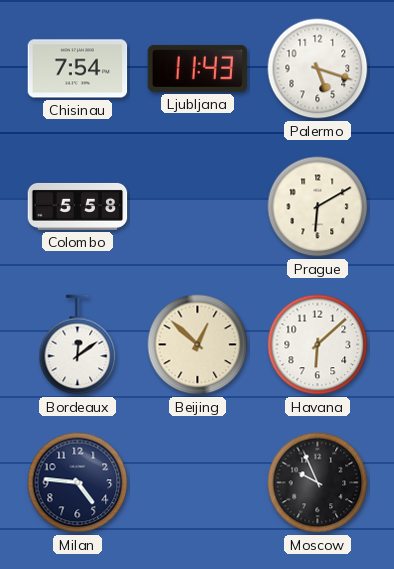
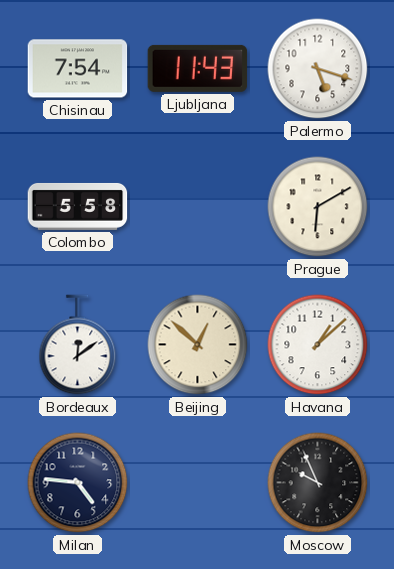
Havana: 6:08 -> 1:08 (318, 345)
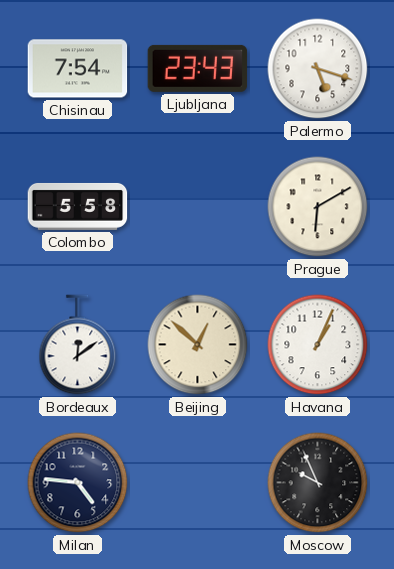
Ljubljana: 11:43 -> 23:43 (198, 68)
Havana: 1:08 -> 1:04 (318, 345)
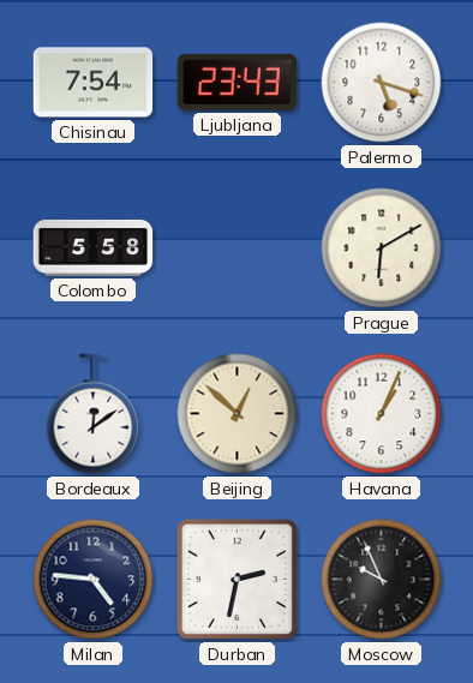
Durban: none -> 2:32 (237, 579)
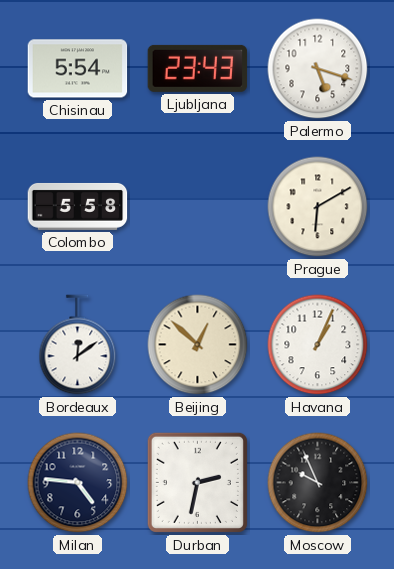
Chisinau: 7:54 -> 5:54 (78, 69)
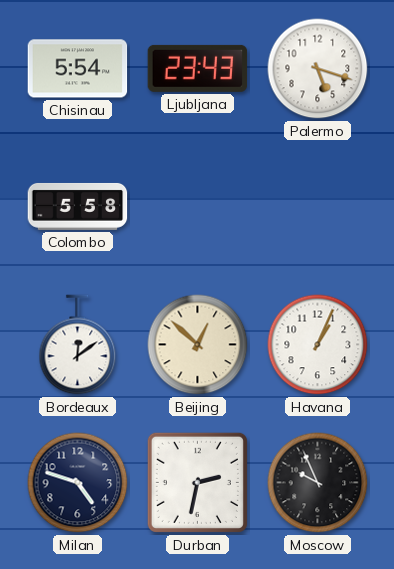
Prague: 6:10 -> none (318, 207)
Milan: 4:46 -> 4:48 (78, 483)
